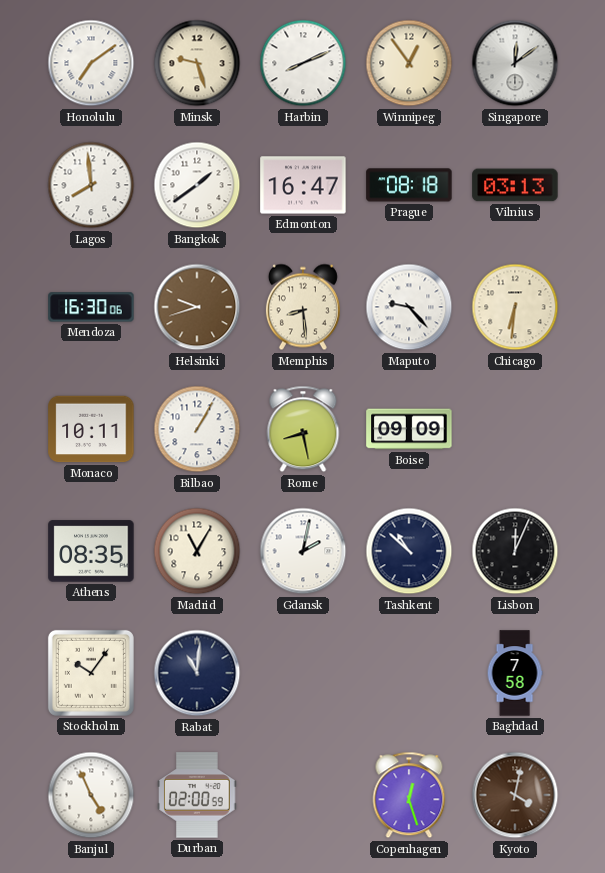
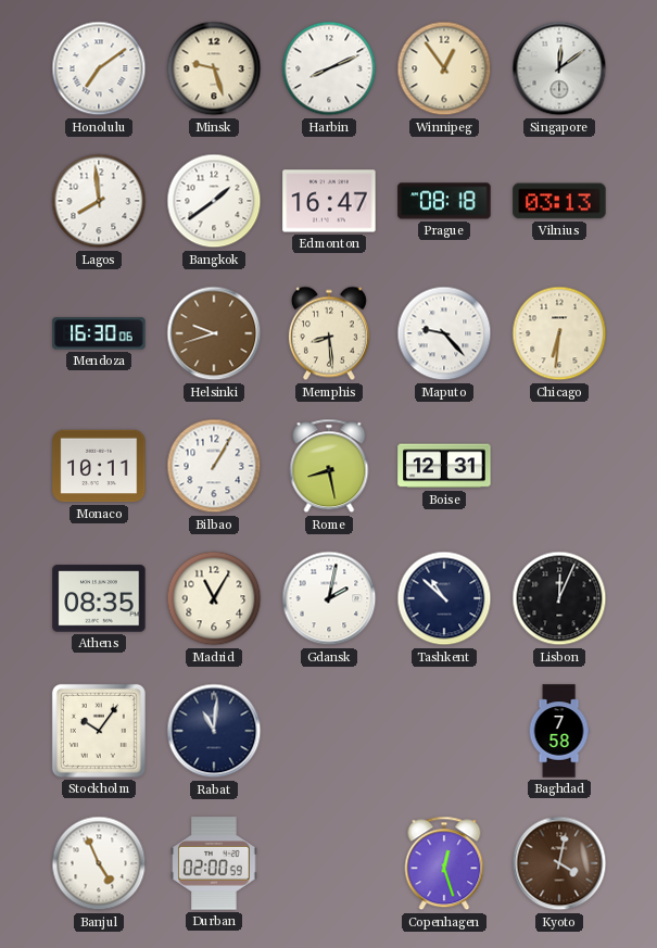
Boise: 09:09 -> 12:31 (444, 466)
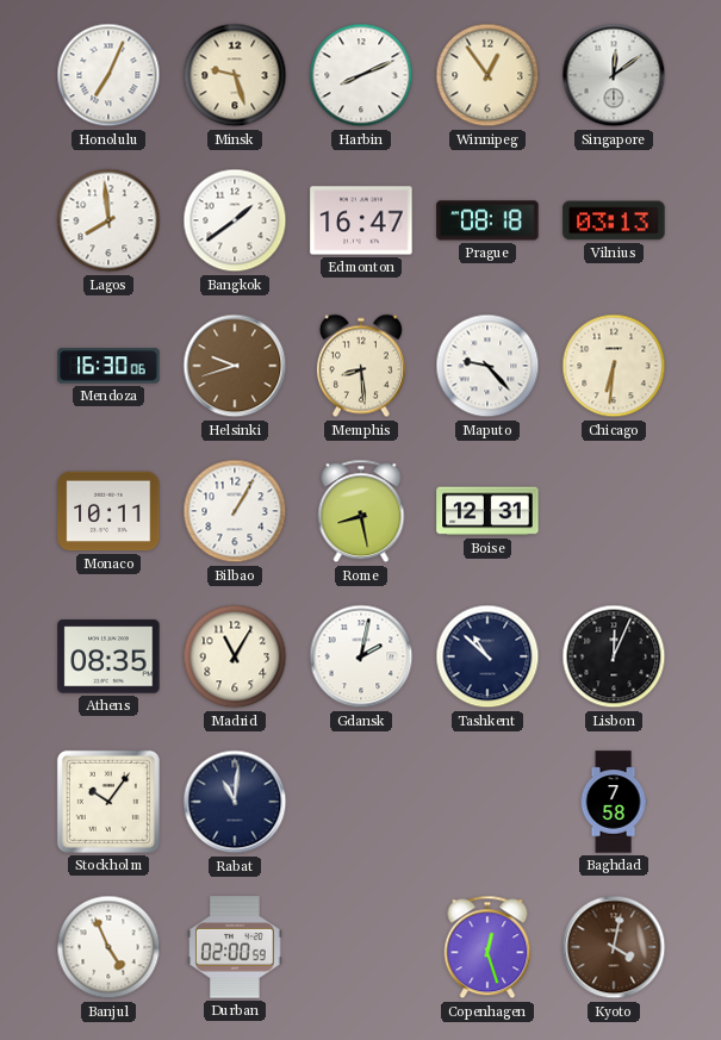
Honolulu: 7:09 -> 7:04 (108, 75)
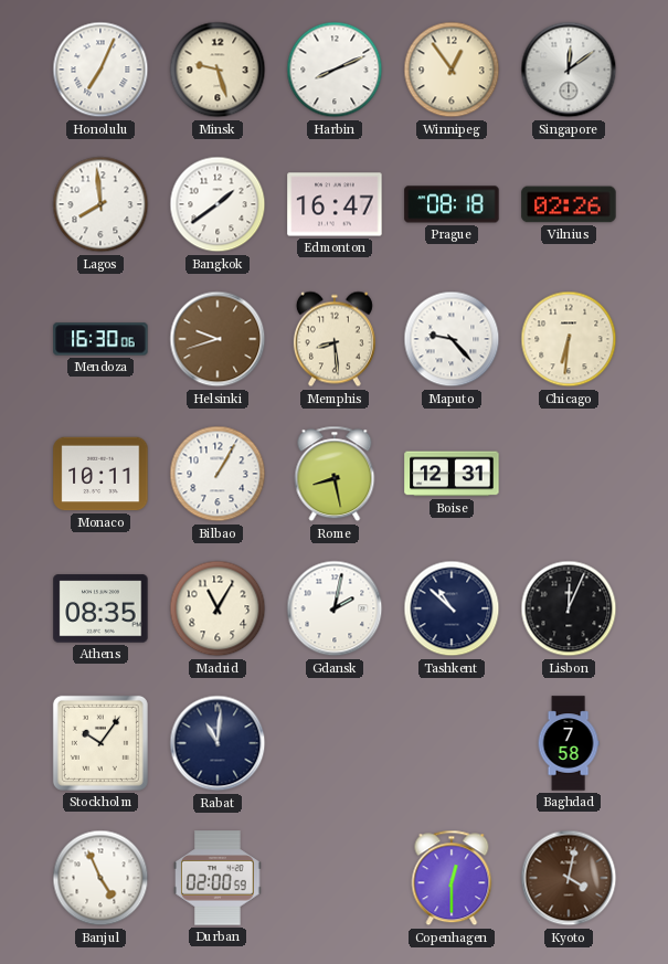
Vilnius: 03:13 -> 02:26 (569, 204)
Copenhagen: 12:27 -> 12:30 (452, 878)
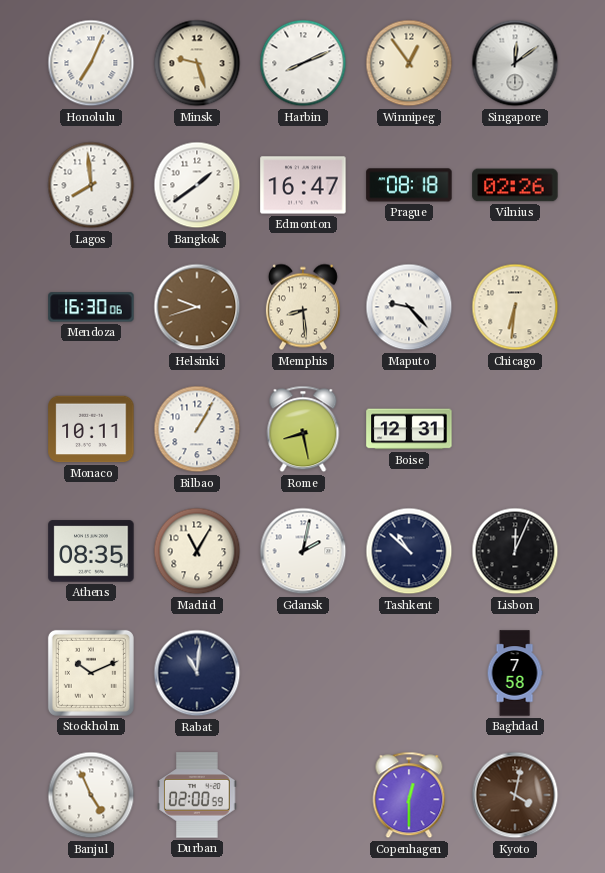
Stockholm: 10:06 -> 10:11 (91, 673)
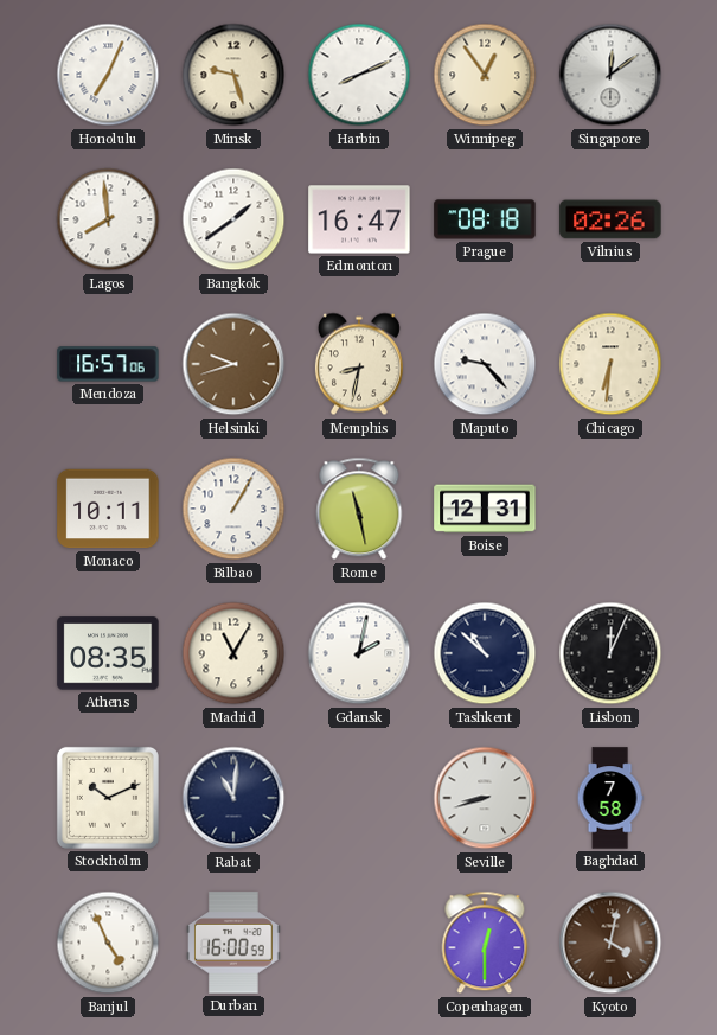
Mendoza: 16:30 -> 16:57 (108, 364)
Memphis: 8:29 -> 8:32 (359, 364)
Rome: 8:28 -> 11:28 (359, 509)
Seville: none -> 8:42 (485, 798)
Durban: 02:00 -> 16:00 (233, 943)
